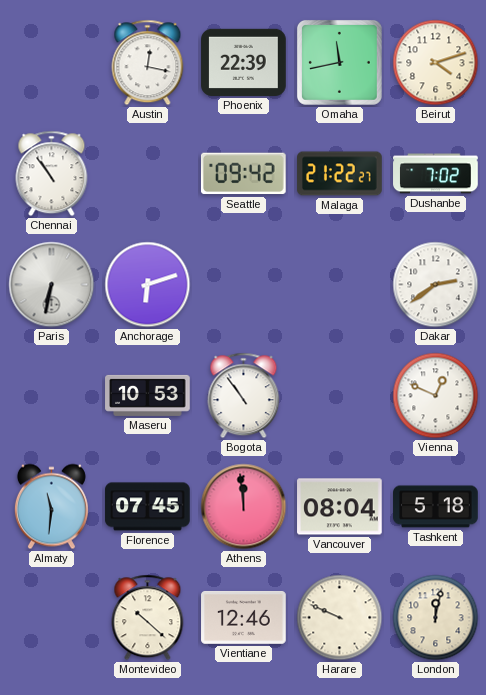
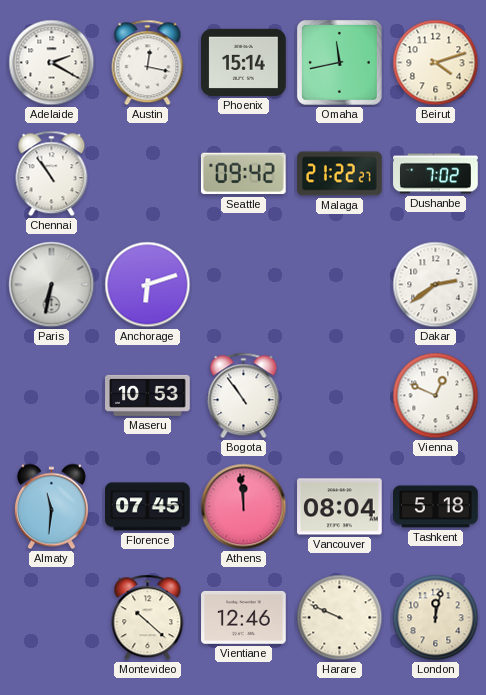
Adelaide: none -> 2:20 (52, 63)
Phoenix: 22:39 -> 15:14 (244, 62)
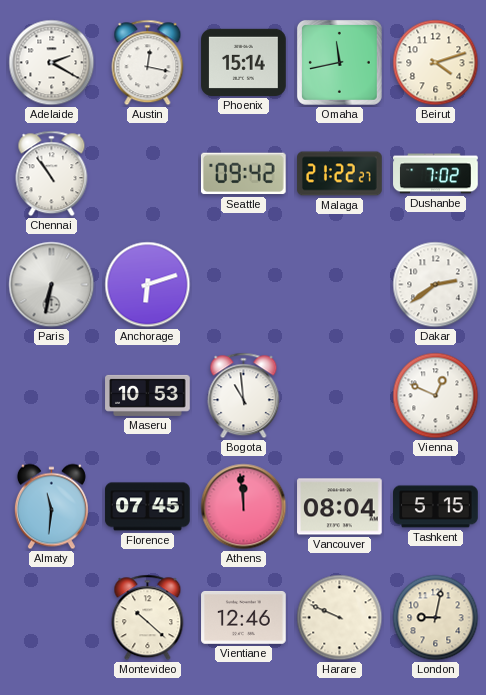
Bogota: 10:54 -> 10:59 (244, 396)
Tashkent: 5:18 -> 5:15 (436, 507)
London: 12:02 -> 9:02 (436, 618)
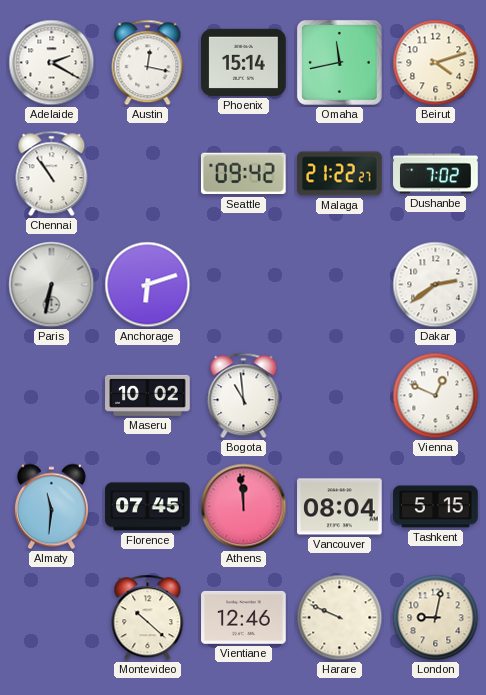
Maseru: 10:53 -> 10:02 (148, 395)
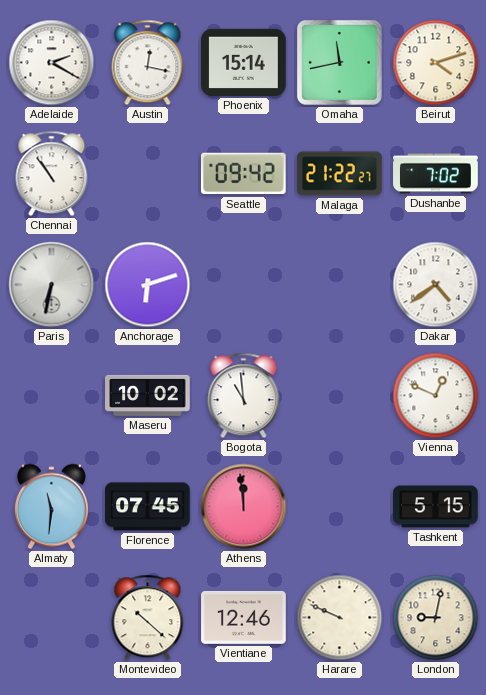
Dakar: 2:39 -> 4:39 (436, 285)
Vancouver: 08:04 -> none (340, 507)
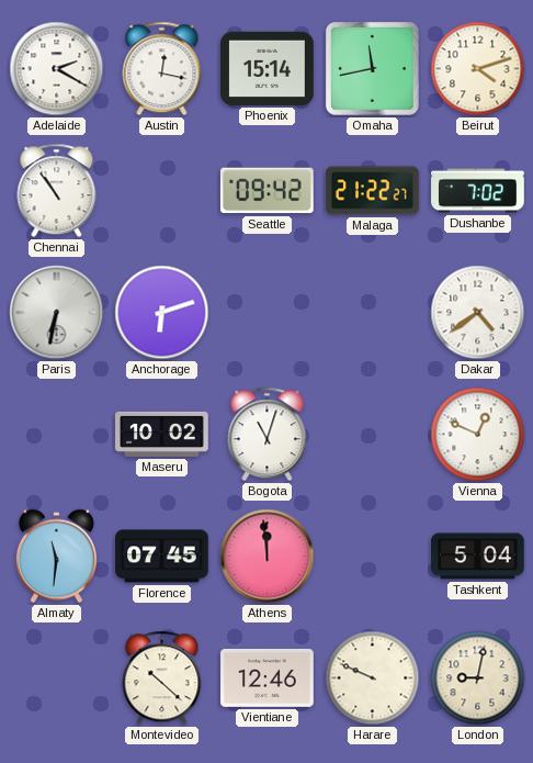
Bogota: 10:59 -> 11:03 (268, 435)
Tashkent: 5:15 -> 5:04 (478, 557)
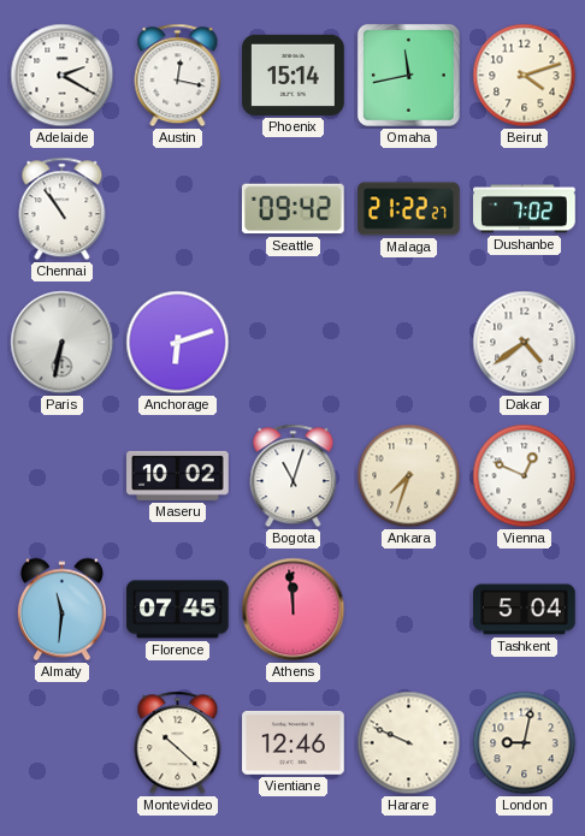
Ankara: none -> 7:33 (409, 476)
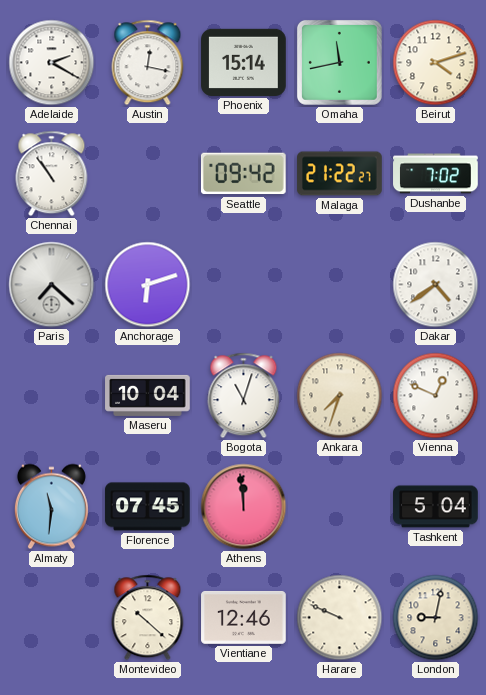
Paris: 6:32 -> 7:22 (52, 285)
Maseru: 10:02 -> 10:04 (148, 395)
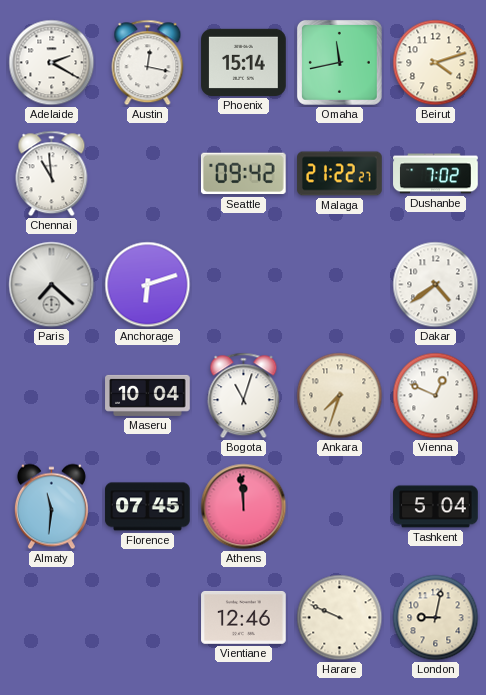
Chennai: 10:54 -> 10:59 (52, 174)
Montevideo: 10:22 -> none (148, 618)
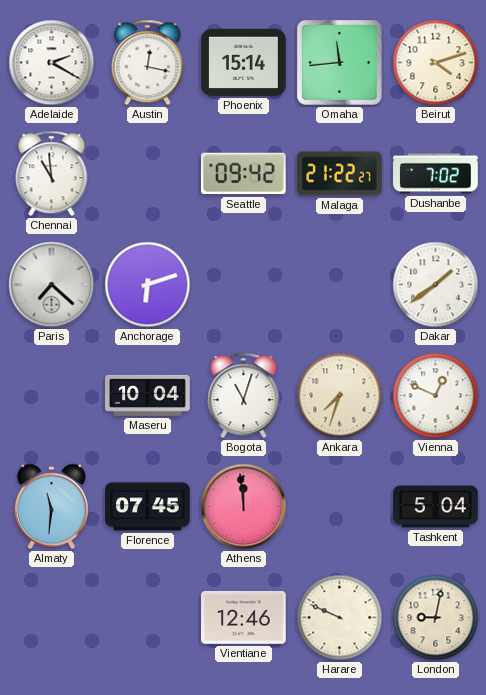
Omaha: 11:43 -> 11:44 (339, 62)
Dakar: 4:39 -> 1:39 (436, 285)
